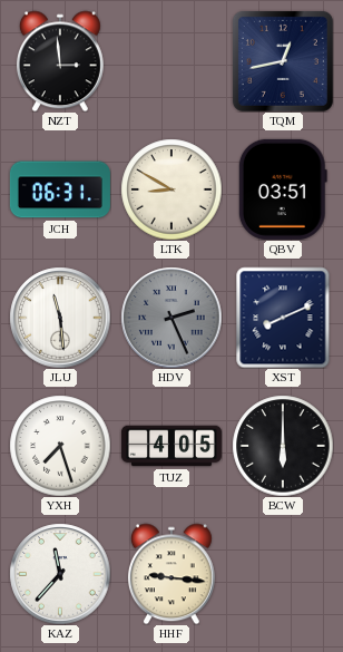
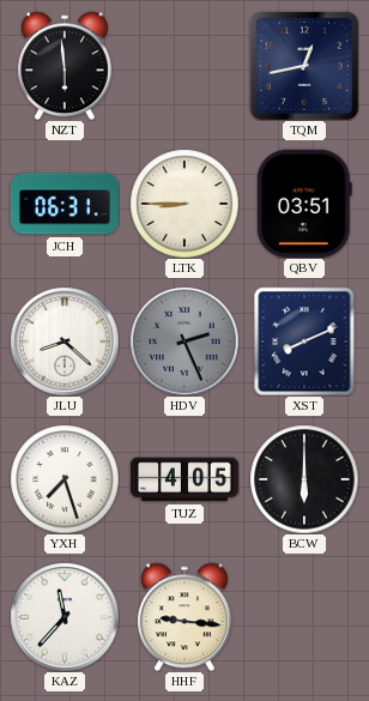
NZT: 2:59 -> 5:59 (65, 66)
LTK: 8:50 -> 8:45 (184, 204)
JLU: 11:29 -> 8:22 (65, 342)
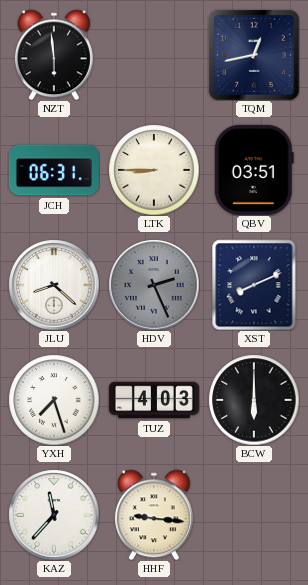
TUZ: 4:05 -> 4:03 (154, 400)
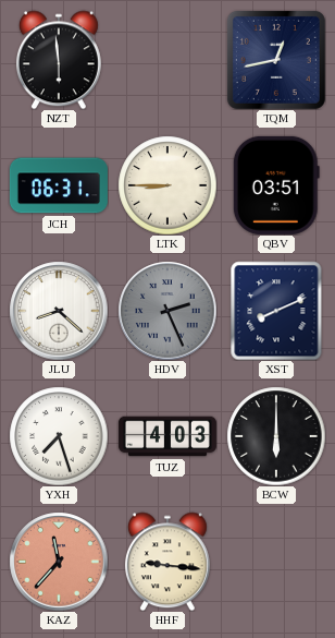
KAZ dial: white -> salmon (59, 562)
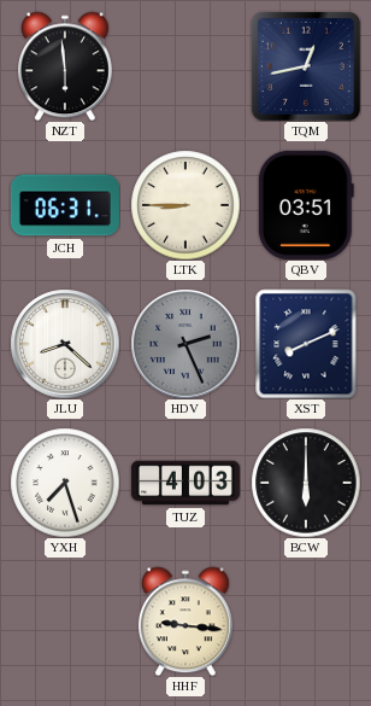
KAZ: 11:37 -> none (59, 562)
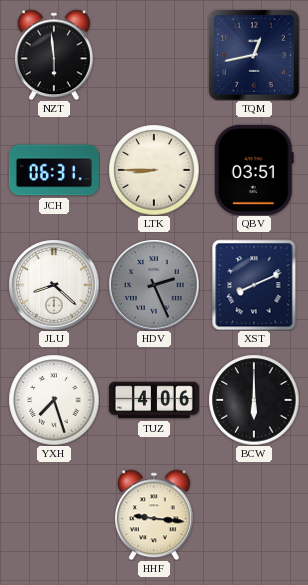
TUZ: 4:03 -> 4:06 (154, 400)
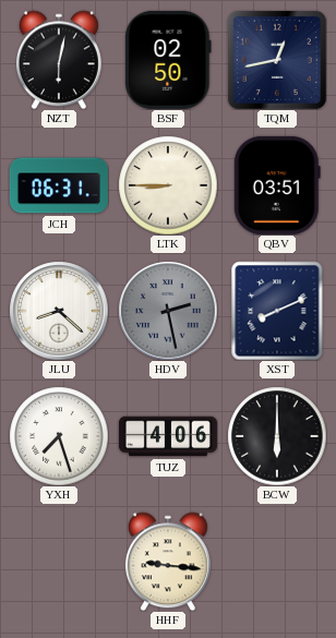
NZT: 5:59 -> 6:02 (59, 60)
BSF: none -> 02:50 (168, 60)
HDV: 2:26 -> 2:28 (168, 311)
